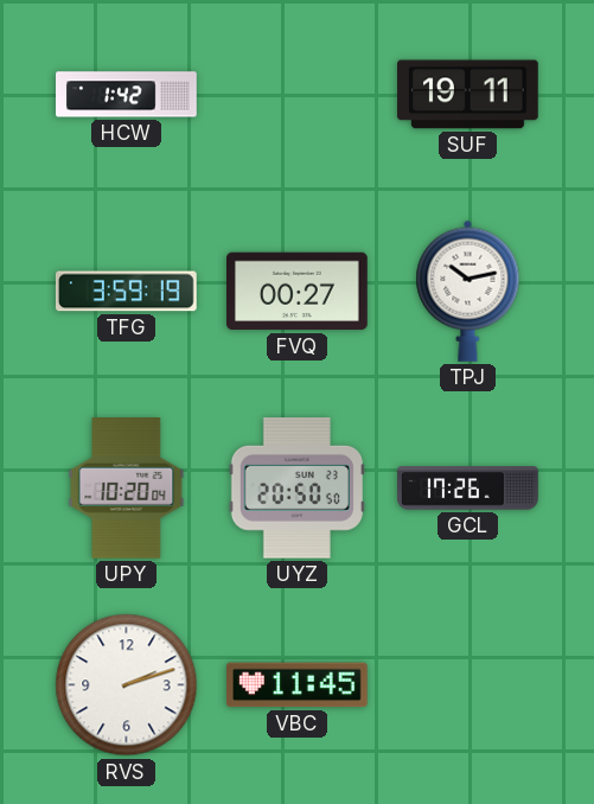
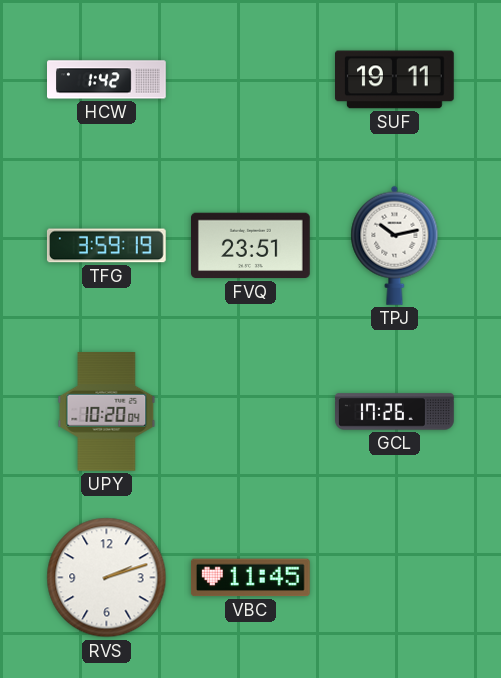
FVQ: 00:27 -> 23:51 (251, 246)
UYZ: 20:50 -> none (296, 487)
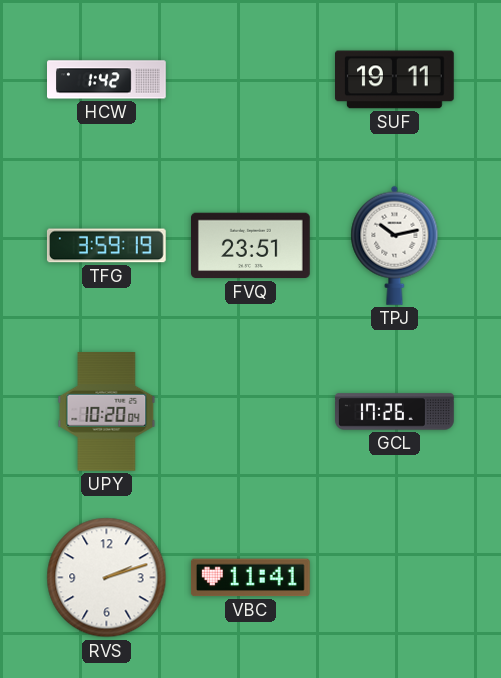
VBC: 11:45 -> 11:41 (251, 578)
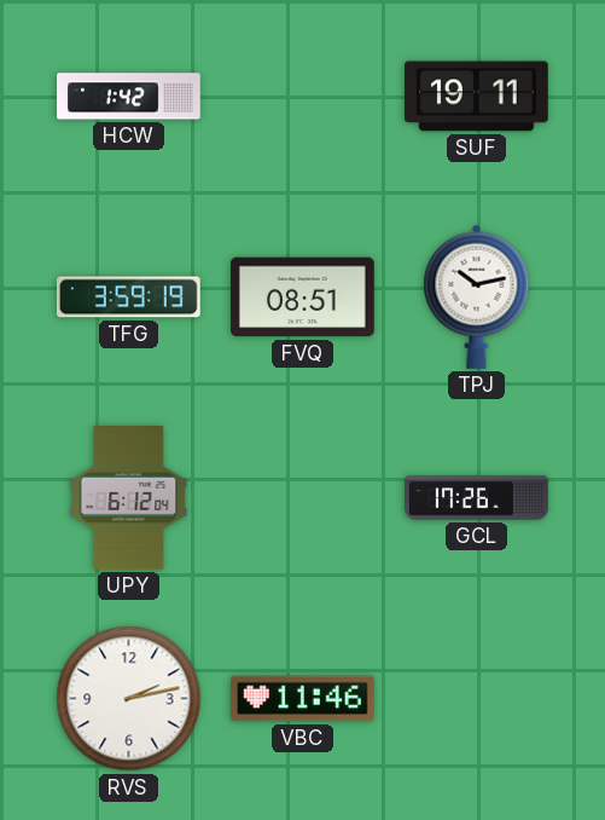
FVQ: 23:51 -> 08:51 (303, 298)
UPY: 10:20 -> 6:12 (129, 498)
RVS: 2:12 -> 2:13 (129, 699)
VBC: 11:41 -> 11:46 (303, 699)
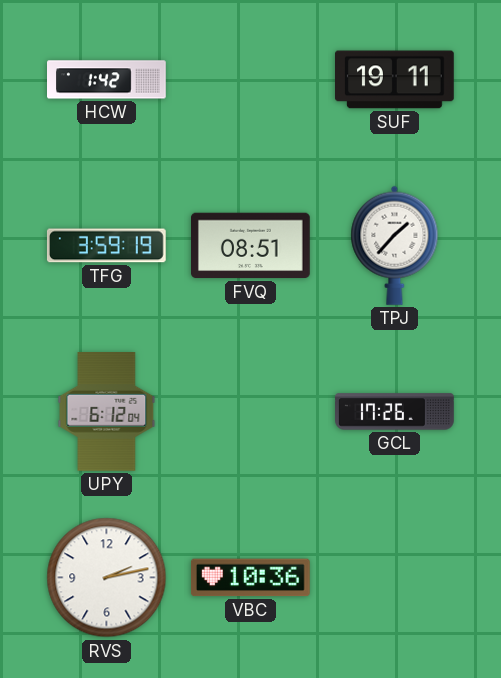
TPJ: 10:13 -> 1:37 (395, 245)
VBC: 11:46 -> 10:36 (251, 578)
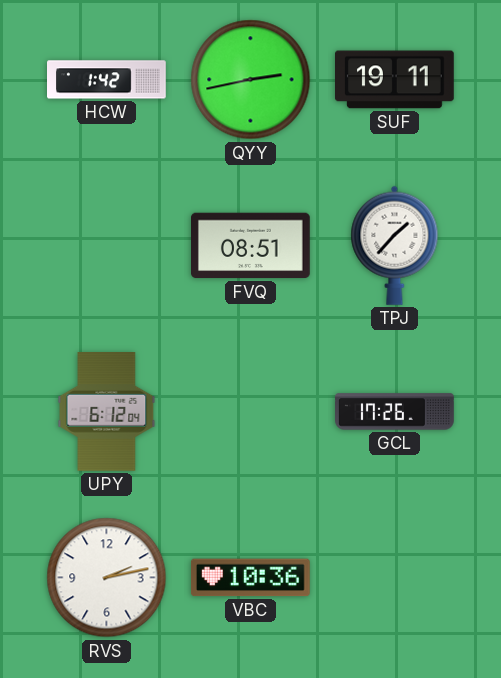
QYY: none -> 2:43 (251, 80)
TFG: 3:59 -> none (106, 246)
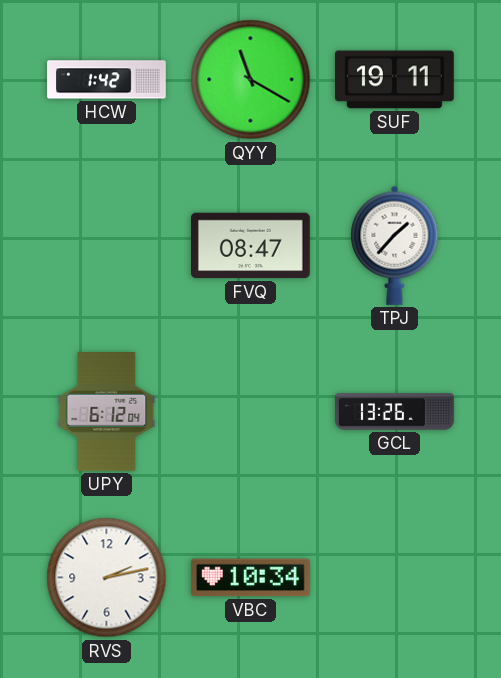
QYY: 2:43 -> 11:20 (251, 80)
FVQ: 08:51 -> 08:47 (251, 246)
GCL: 17:26 -> 13:26 (395, 412)
VBC: 10:36 -> 10:34 (251, 578)
